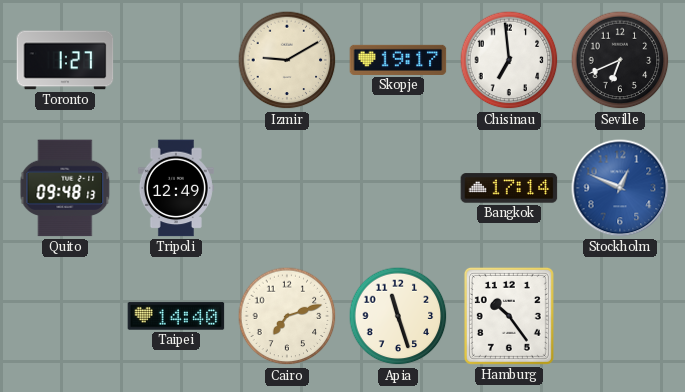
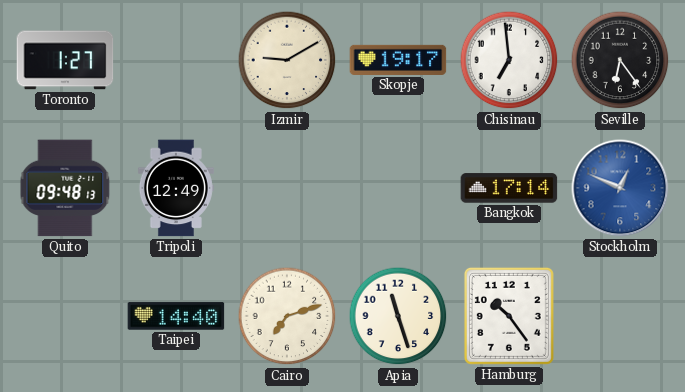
Seville: 6:41 -> 6:24 (620, 60)
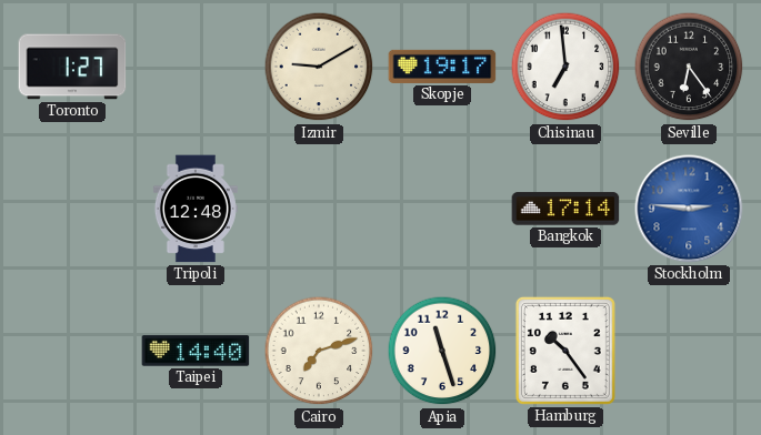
Quito: 09:48 -> none (65, 188)
Tripoli: 12:49 -> 12:48 (196, 209)
Stockholm: 12:49 -> 2:46 (689, 209)
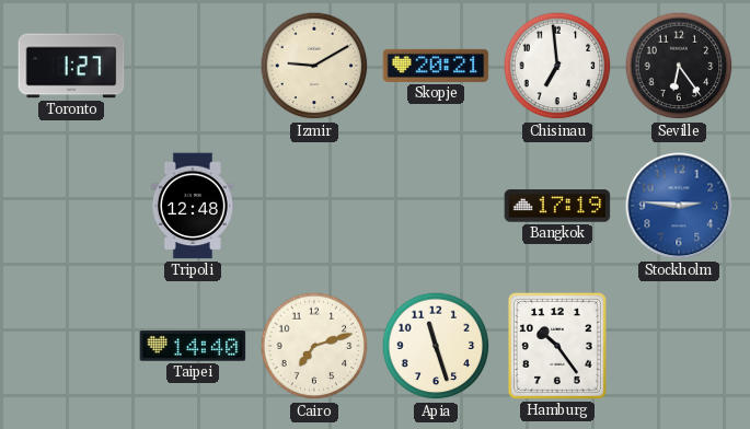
Skopje: 19:17 -> 20:21 (436, 66)
Bangkok: 17:14 -> 17:19 (557, 206)
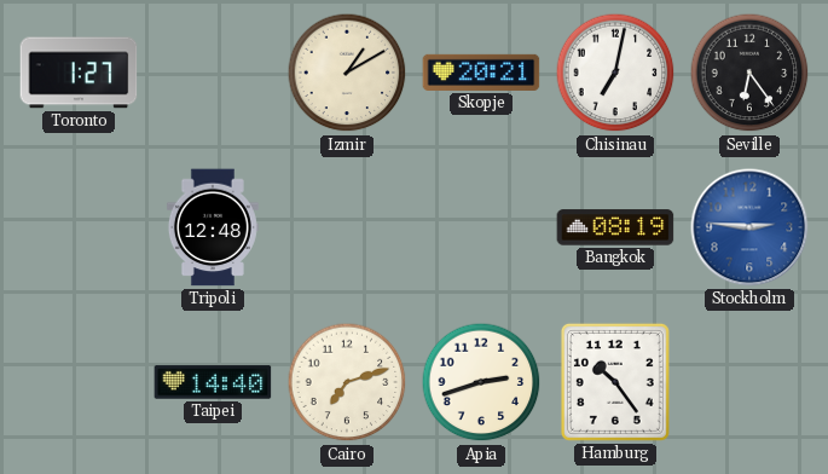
Izmir: 9:10 -> 1:10 (347, 73)
Chisinau: 6:59 -> 7:02 (615, 73)
Bangkok: 17:19 -> 08:19 (615, 227)
Apia: 11:27 -> 2:42 (481, 382)
